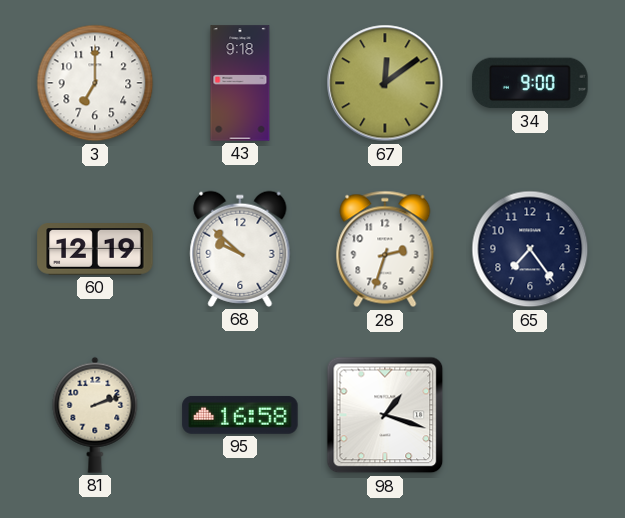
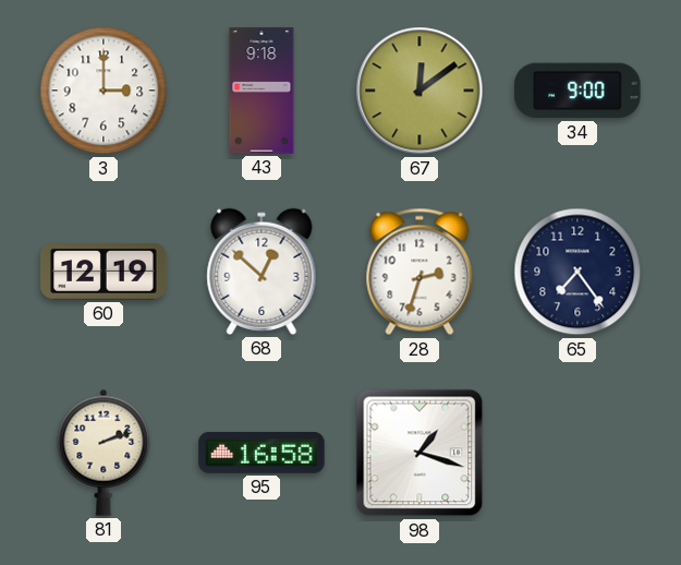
3: 7:00 -> 3:00 (104, 91)
68: 9:52 -> 12:52 (262, 272)
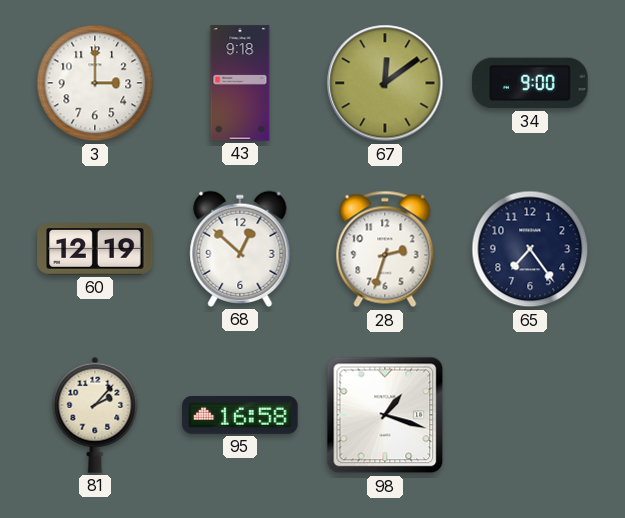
81: 2:12 -> 2:07 (95, 415)
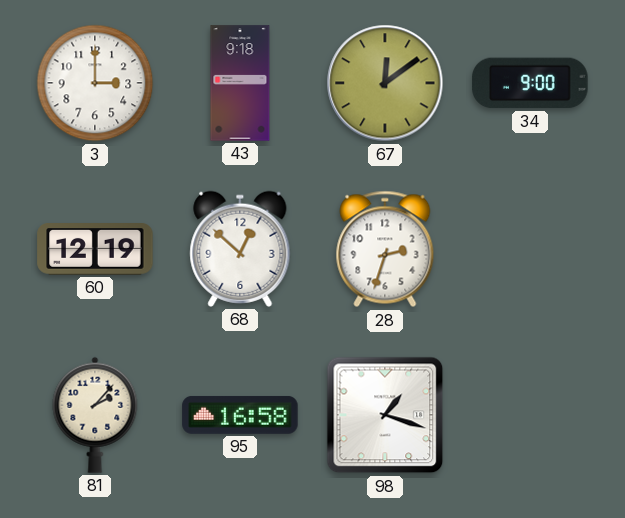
65: 7:24 -> none (530, 249)
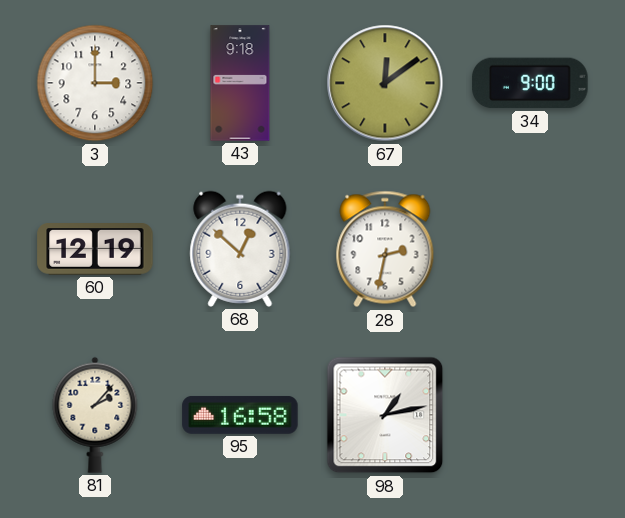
28: 2:33 -> 2:32 (385, 249)
98: 1:18 -> 1:13 (385, 415)
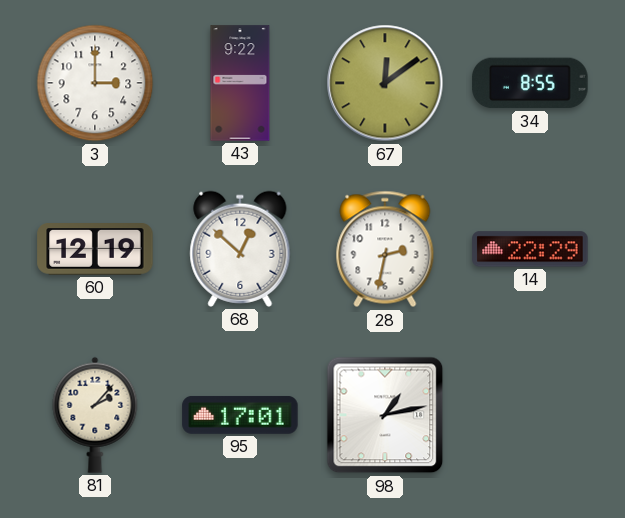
43: 9:18 -> 9:22 (240, 83)
34: 9:00 -> 8:55 (530, 83)
14: none -> 22:29 (530, 249)
95: 16:58 -> 17:01 (240, 415)
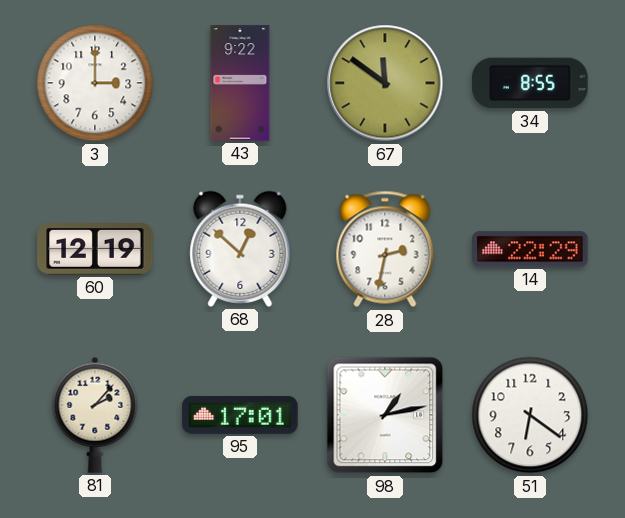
67: 12:09 -> 11:51 (385, 83)
51: none -> 6:21 (530, 415)
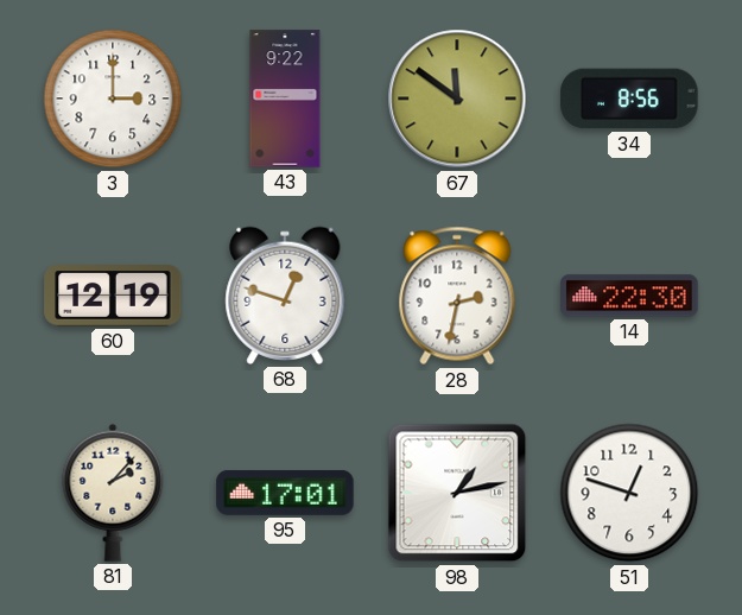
34: 8:55 -> 8:56 (629, 99)
68: 12:52 -> 12:48 (285, 296)
14: 22:29 -> 22:30 (629, 296)
51: 6:21 -> 12:48 (629, 493)
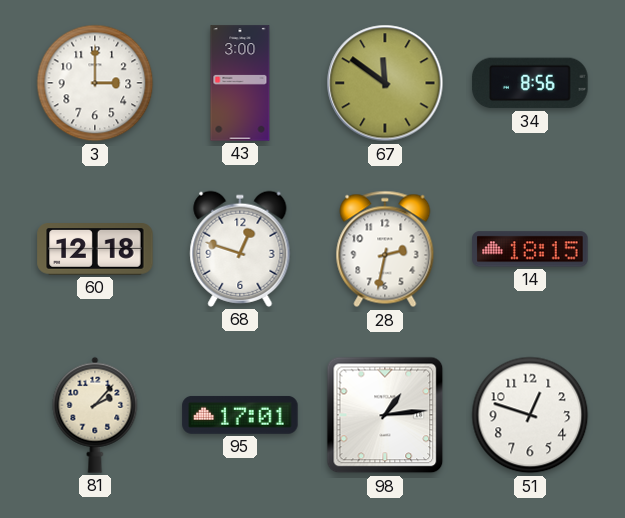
43: 9:22 -> 3:00 (240, 83)
60: 12:19 -> 12:18 (95, 250)
14: 22:30 -> 18:15 (530, 249)
98: 1:13 -> 1:14 (385, 415)
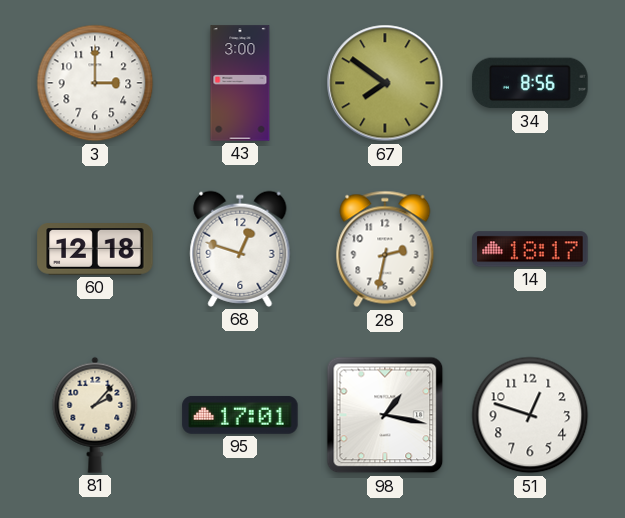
67: 11:51 -> 7:51 (385, 83)
14: 18:15 -> 18:17 (530, 249)
98: 1:14 -> 1:17 (385, 415)
